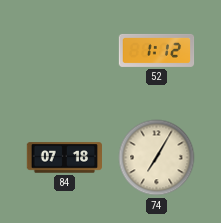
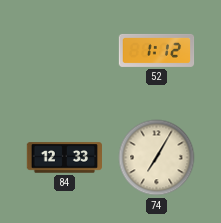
84: 07:18 -> 12:33 (64, 158)
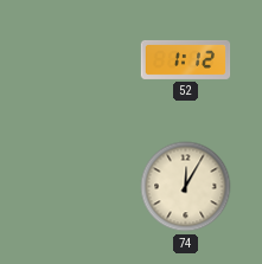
84: 12:33 -> none (64, 158)
74: 7:05 -> 12:05 (186, 187)
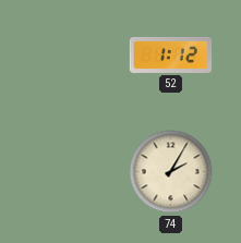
74: 12:05 -> 2:05 (171, 172)
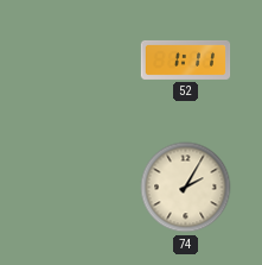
52: 1:12 -> 1:11 (186, 59)
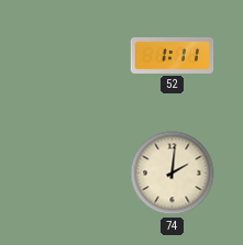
74: 2:05 -> 2:01 (173, 174)
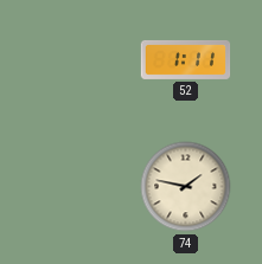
74: 2:01 -> 1:47 (186, 187)
